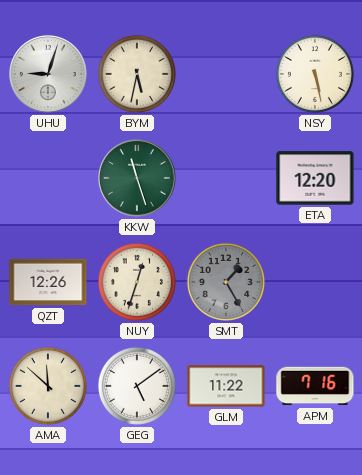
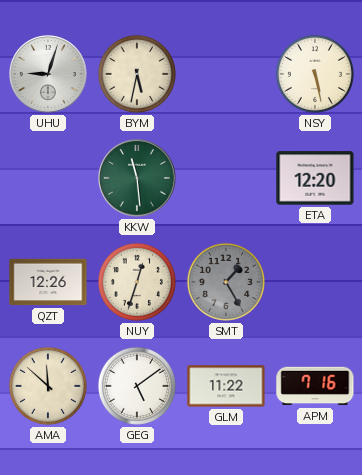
KKW: 11:27 -> 11:29 (138, 179)
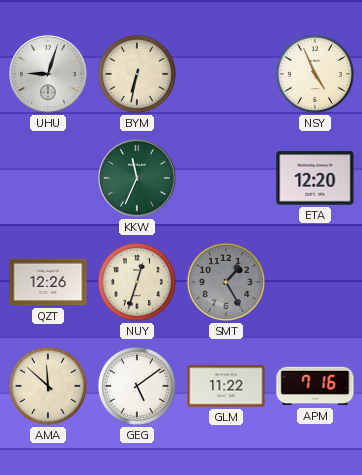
BYM: 5:32 -> 6:32 (137, 74)
NSY: 5:28 -> 4:56 (315, 74)
KKW: 11:29 -> 11:34 (138, 179)
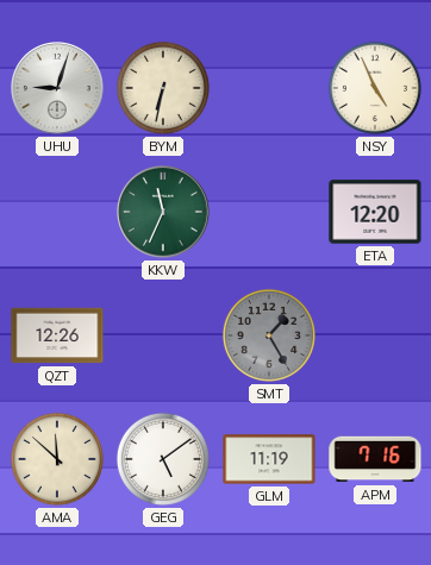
NUY: 12:33 -> none (137, 282)
GLM: 11:22 -> 11:19 (269, 459)
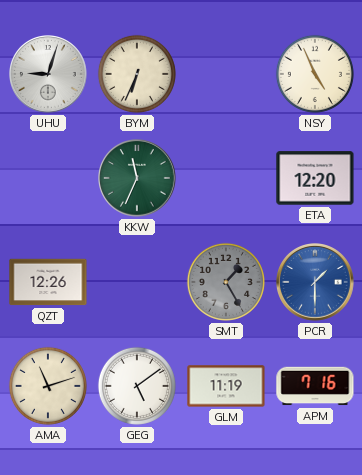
BYM: 6:32 -> 6:34 (137, 74)
PCR: none -> 1:30 (316, 283)
AMA: 11:52 -> 11:12 (48, 386)
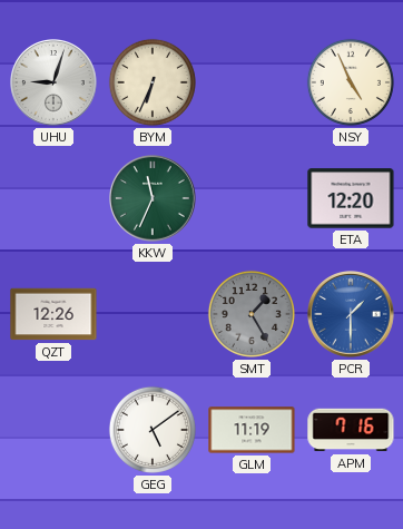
AMA: 11:12 -> none (48, 386)
